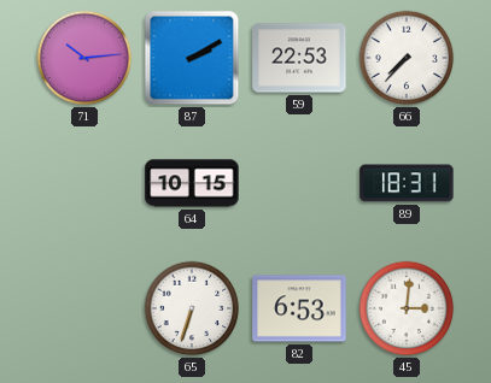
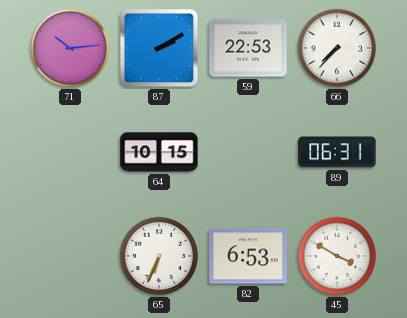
89: 18:31 -> 06:31 (337, 152)
65: 6:33 -> 6:34 (159, 256)
45: 3:01 -> 3:50 (337, 256)
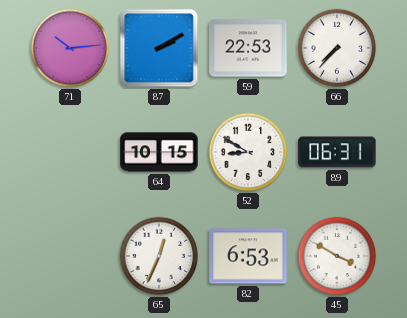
52: none -> 8:50 (248, 152)
65: 6:34 -> 12:34 (159, 256)
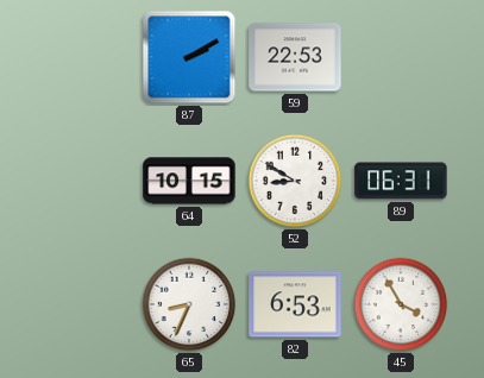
71: 10:14 -> none (70, 48)
66: 7:37 -> none (337, 48)
65: 12:34 -> 8:34 (189, 304)
45: 3:50 -> 3:55 (401, 304)
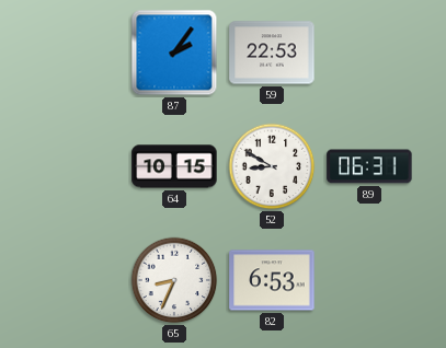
87: 2:10 -> 2:06 (174, 53)
45: 3:55 -> none (401, 304)
